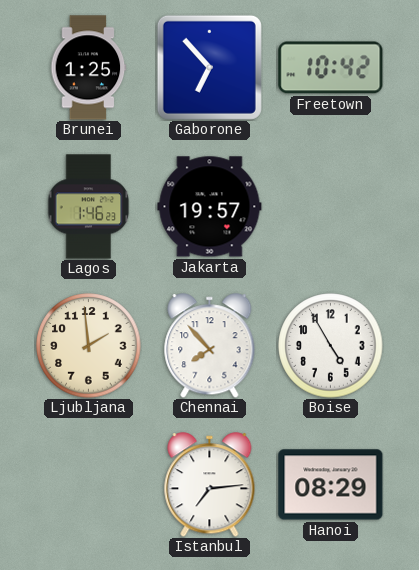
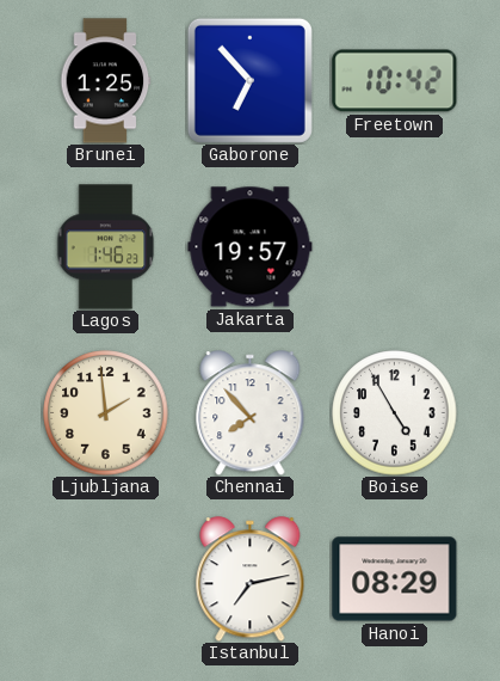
Istanbul: 7:14 -> 7:13 (251, 579)
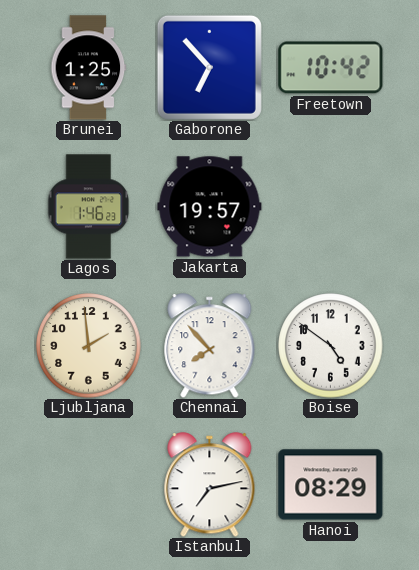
Boise: 4:55 -> 4:51 (331, 346)
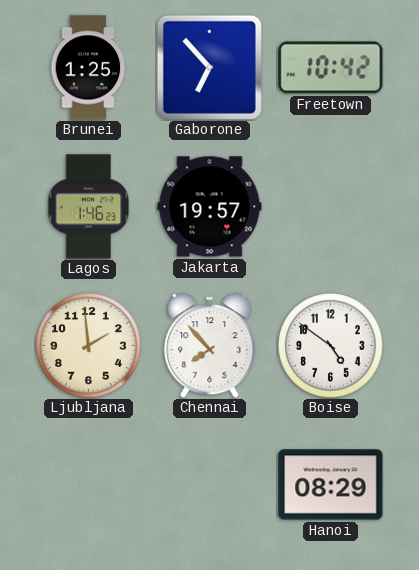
Istanbul: 7:13 -> none (210, 485)
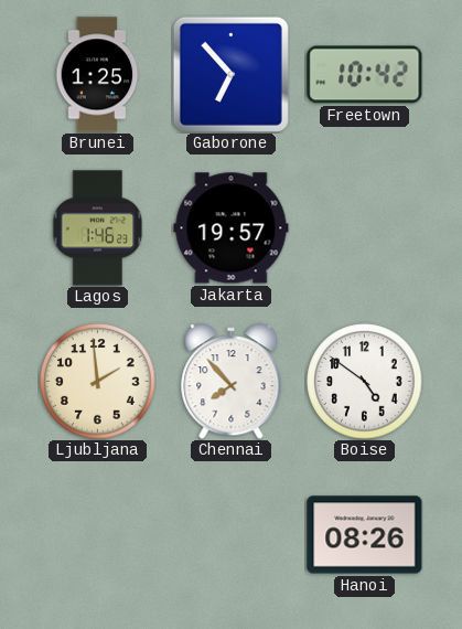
Hanoi: 08:29 -> 08:26 (365, 535)
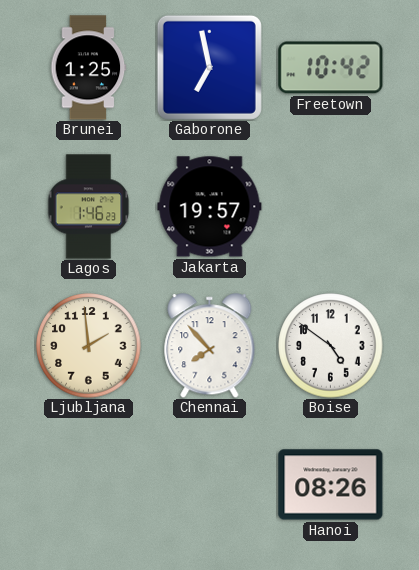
Gaborone: 6:53 -> 6:58 (209, 67)
